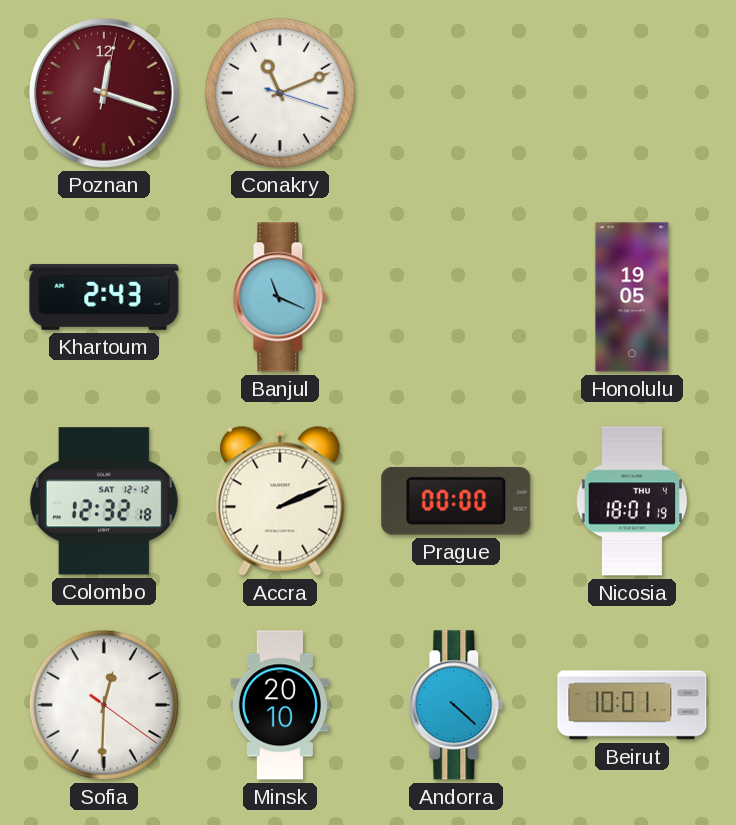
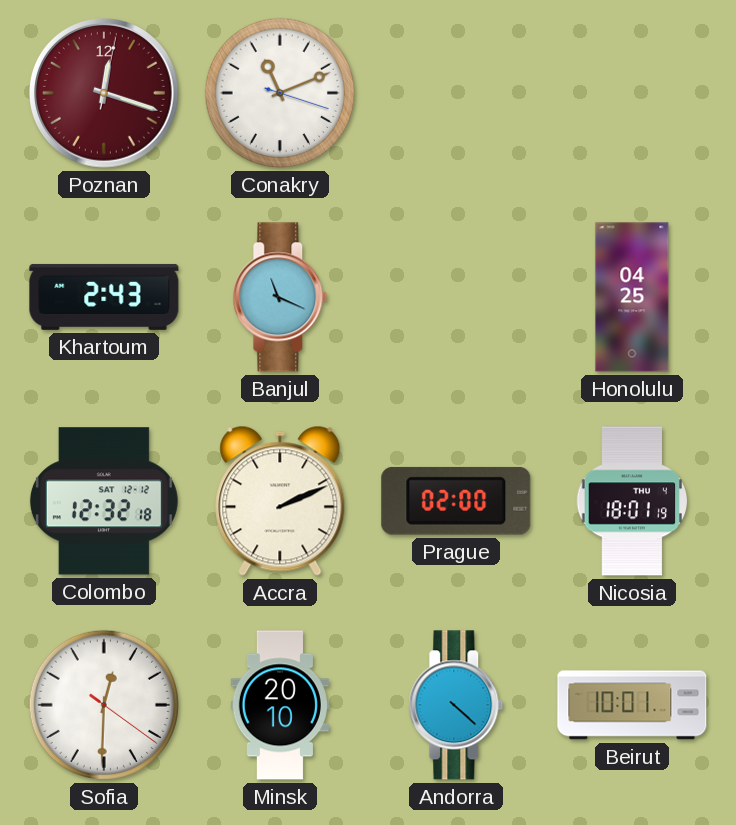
Honolulu: 19:05 -> 04:25 (632, 297)
Prague: 00:00 -> 02:00 (456, 501)
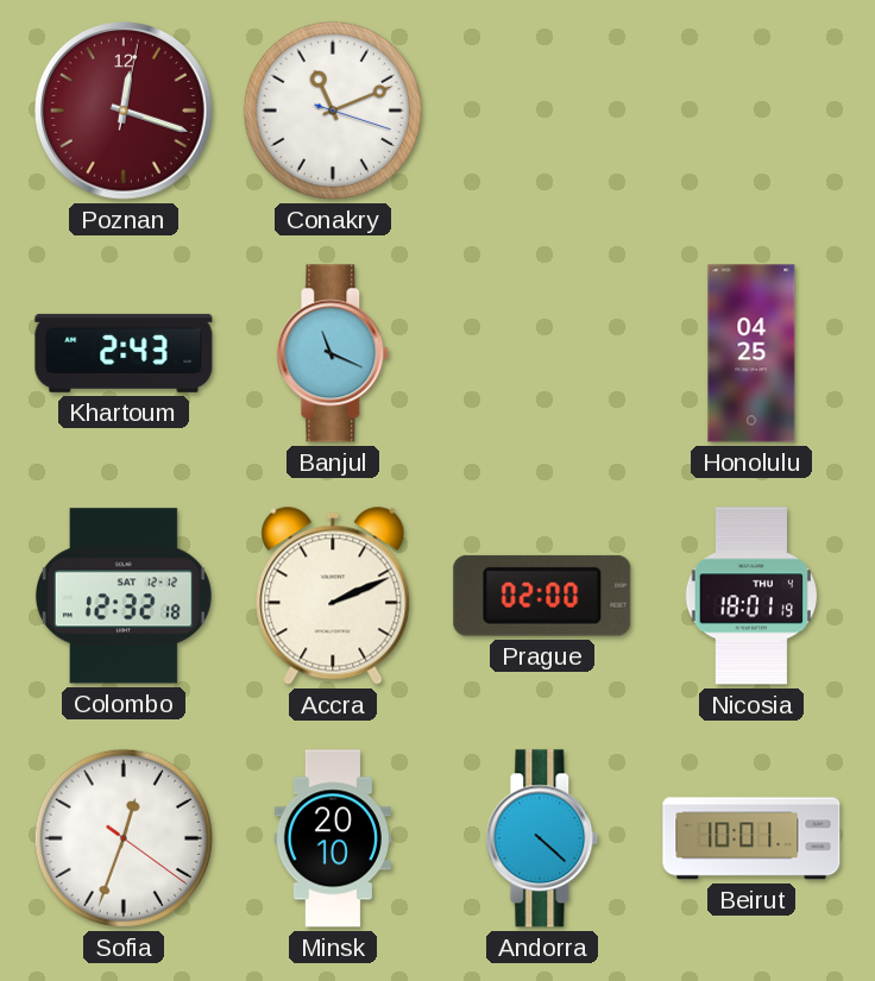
Sofia: 12:30 -> 12:33 (124, 838)
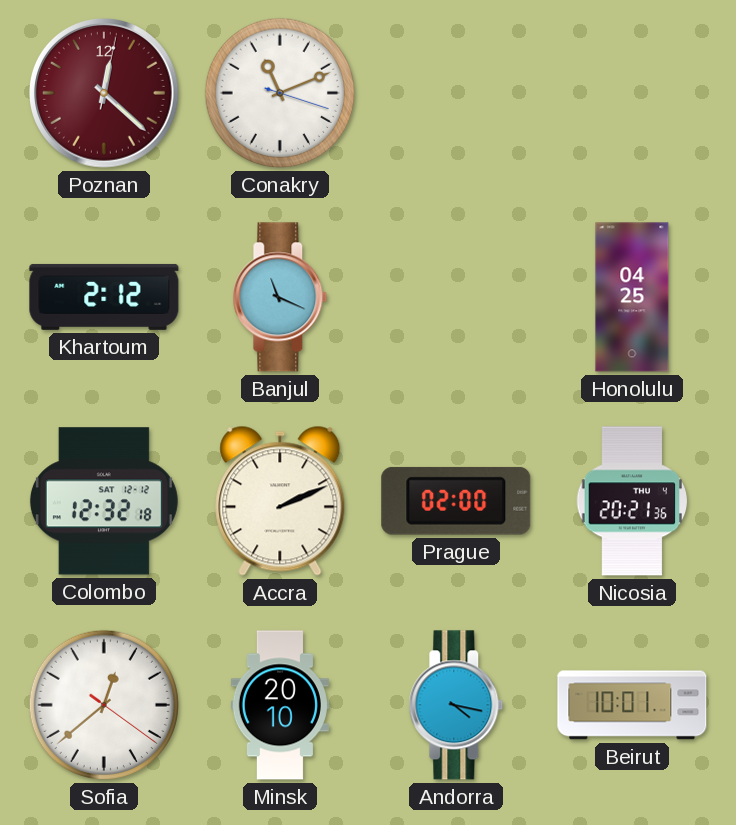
Poznan: 12:18 -> 12:22 (105, 94)
Khartoum: 2:43 -> 2:12 (104, 297)
Nicosia: 18:01 -> 20:21 (632, 501)
Sofia: 12:33 -> 12:38 (104, 705)
Andorra: 4:22 -> 4:17 (456, 705)
